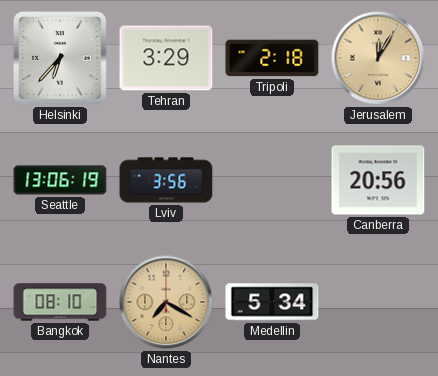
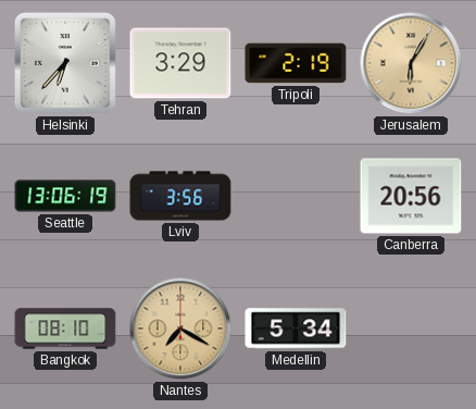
Tripoli: 2:18 -> 2:19 (296, 63)
Jerusalem: 12:05 -> 6:05 (411, 63)
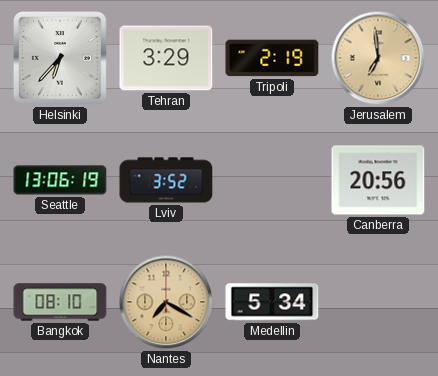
Jerusalem: 6:05 -> 6:59 (378, 58)
Lviv: 3:56 -> 3:52 (166, 180)
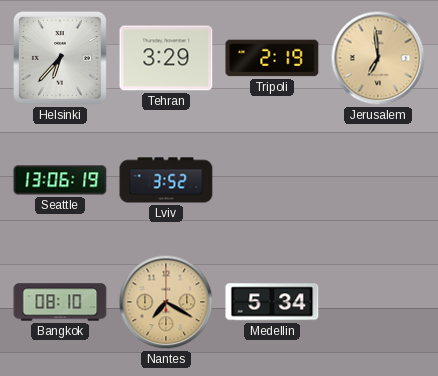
Canberra: 20:56 -> none (378, 180)
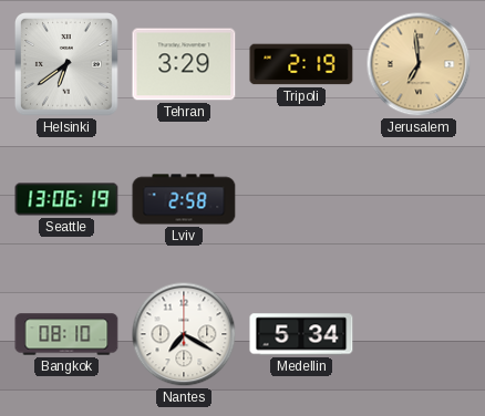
Helsinki: 6:37 -> 6:39 (68, 65)
Lviv: 3:52 -> 2:58 (184, 199)
Nantes dial: champagne -> white (184, 334)
